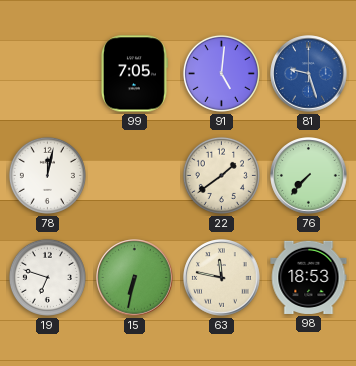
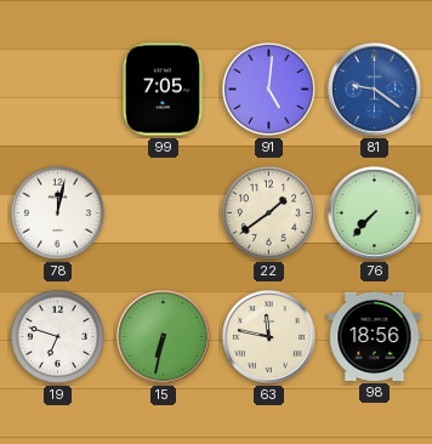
81: 9:27 -> 9:21 (375, 90)
98: 18:53 -> 18:56 (375, 336)
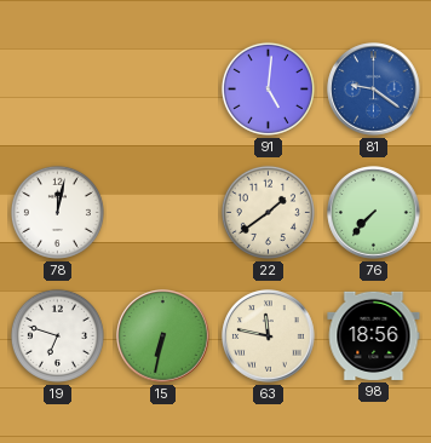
99: 7:05 -> none (163, 90)
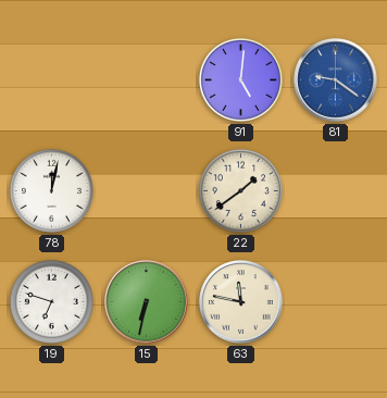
76: 7:37 -> none (374, 213)
98: 18:56 -> none (374, 335)
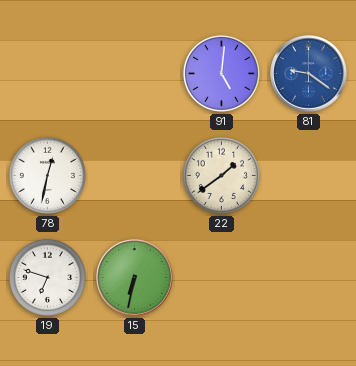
78: 12:02 -> 12:32 (47, 175)
63: 11:47 -> none (241, 302)
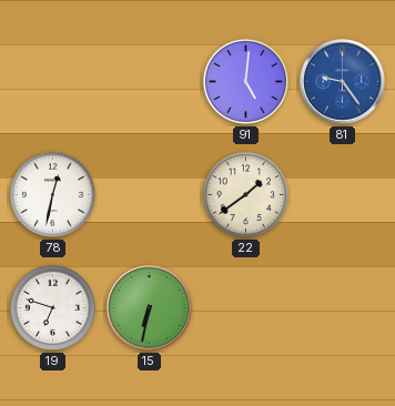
81: 9:21 -> 9:24 (343, 82)
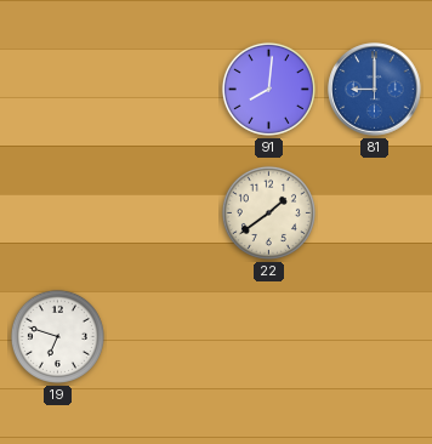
91: 5:01 -> 8:01 (268, 89)
81: 9:24 -> 9:00 (375, 90)
78: 12:32 -> none (52, 194)
15: 6:32 -> none (150, 308)
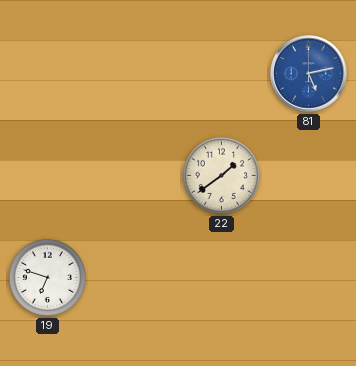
91: 8:01 -> none (268, 89)
81: 9:00 -> 5:13 (309, 74)
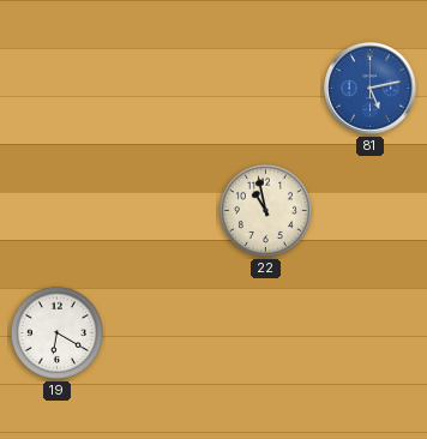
22: 1:39 -> 10:58 (265, 210)
19: 6:48 -> 6:20 (56, 332)
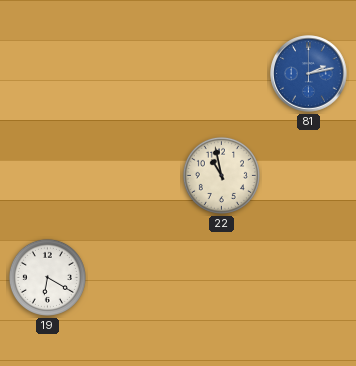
81: 5:13 -> 2:13 (309, 74)
